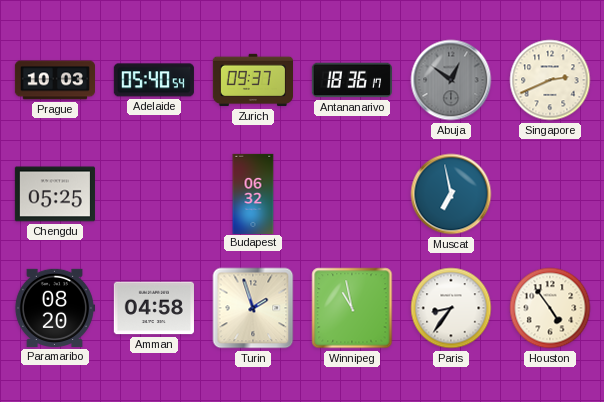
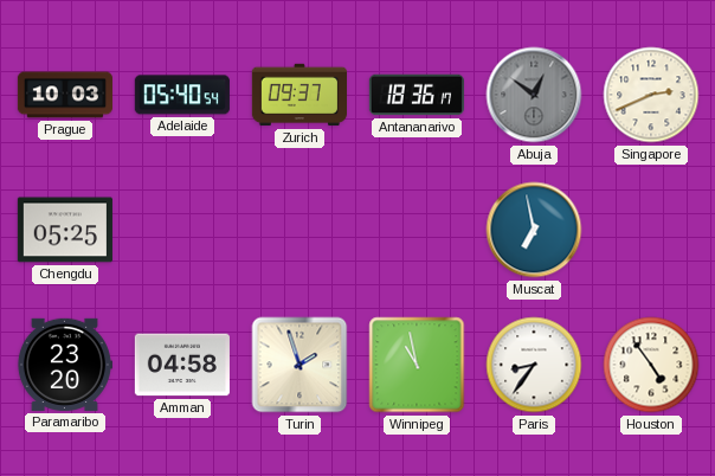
Budapest: 06:32 -> none (253, 193)
Paramaribo: 08:20 -> 23:20 (64, 365)
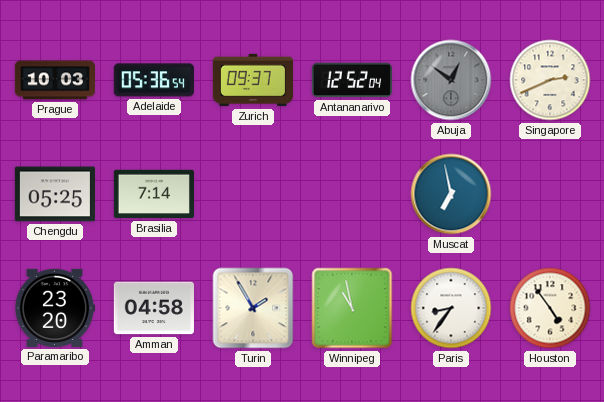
Adelaide: 05:40 -> 05:36 (154, 80)
Antananarivo: 18:36 -> 12:52 (352, 80)
Brasilia: none -> 7:14 (154, 194)
Turin: 1:57 -> 1:55 (253, 308)
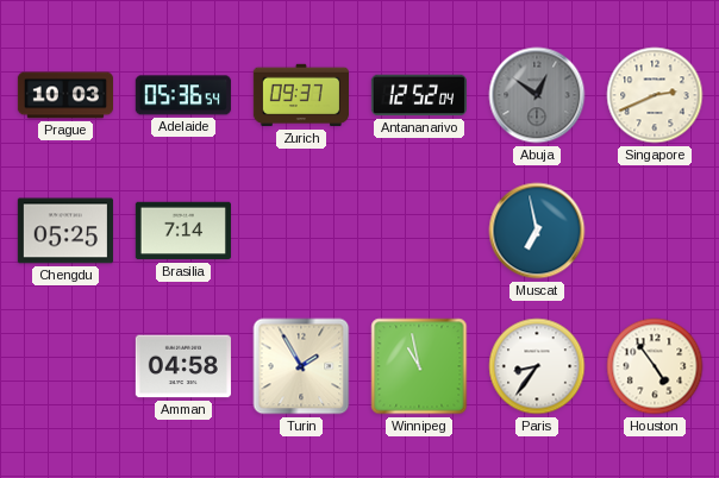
Paramaribo: 23:20 -> none (54, 308)
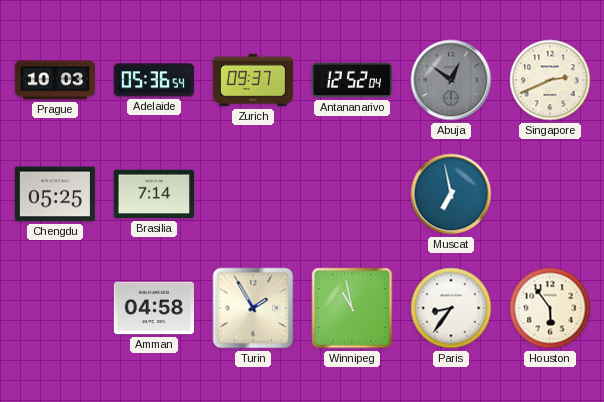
Houston: 4:54 -> 5:54 (550, 308)
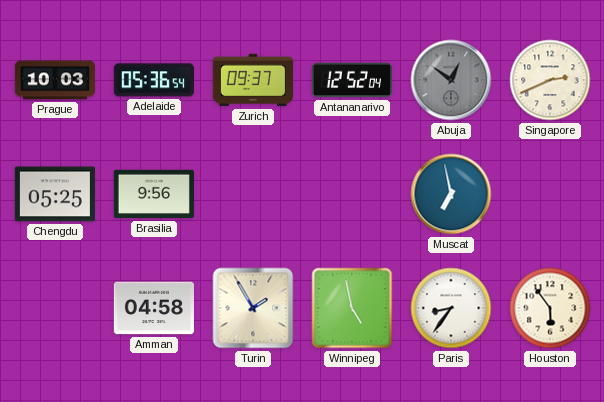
Brasilia: 7:14 -> 9:56 (154, 194)
Winnipeg: 10:58 -> 4:58 (352, 308)
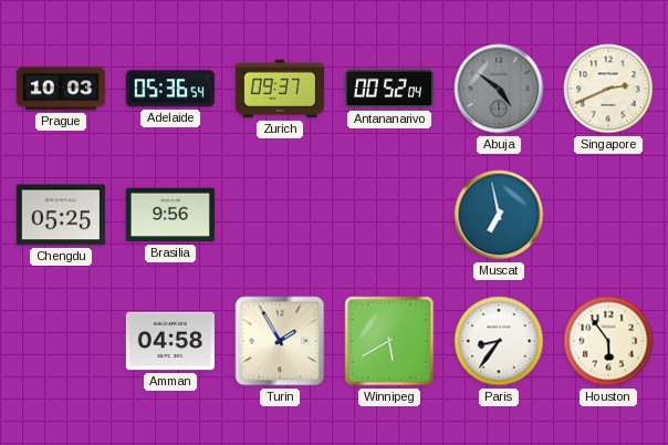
Antananarivo: 12:52 -> 00:52 (389, 89)
Abuja: 12:51 -> 4:51 (499, 89)
Winnipeg: 4:58 -> 5:40 (389, 341)
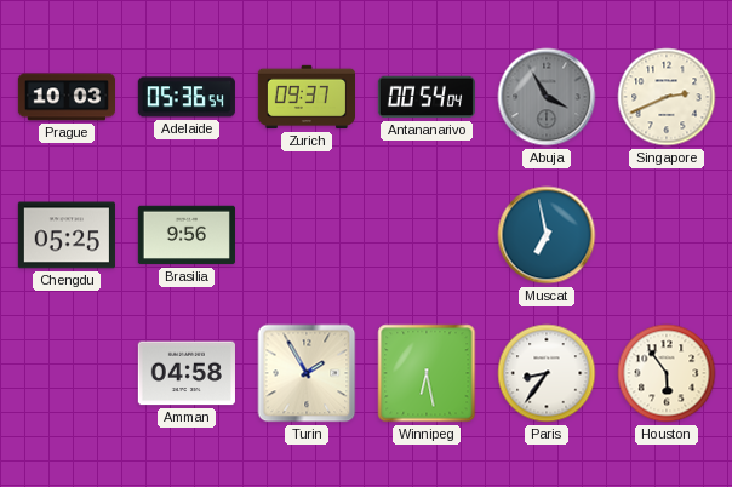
Antananarivo: 00:52 -> 00:54 (427, 97)
Abuja: 4:51 -> 3:55 (547, 97)
Winnipeg: 5:40 -> 6:28 (427, 373)
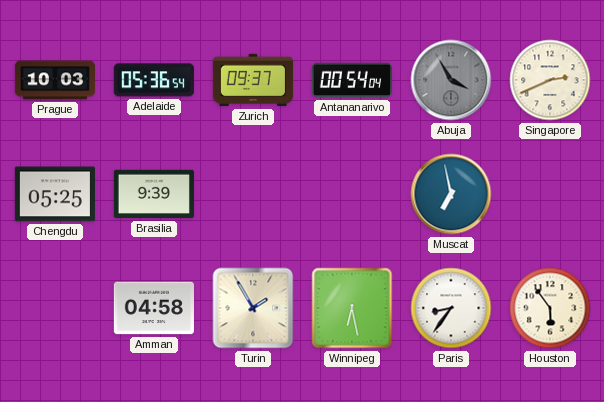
Brasilia: 9:56 -> 9:39 (154, 194)
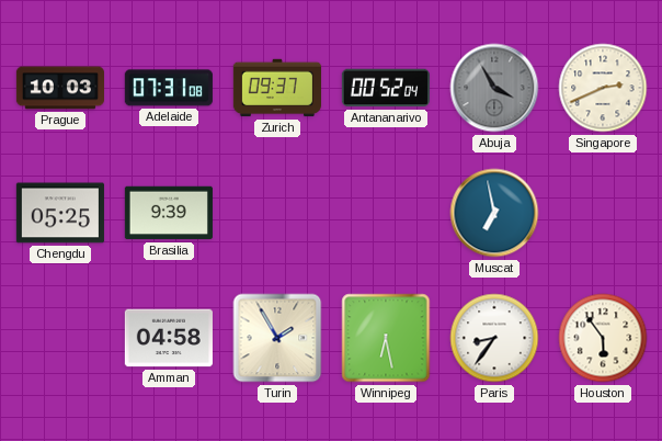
Adelaide: 05:36 -> 07:31 (169, 88)
Antananarivo: 00:54 -> 00:52 (386, 88)
